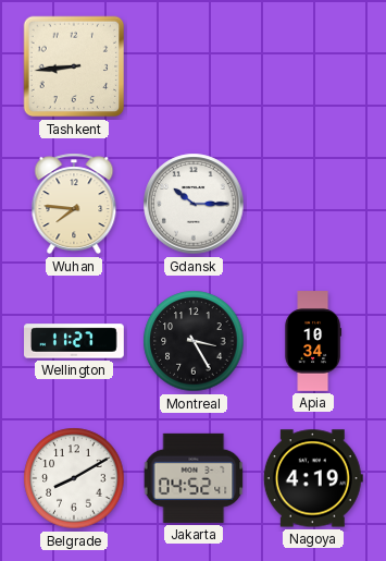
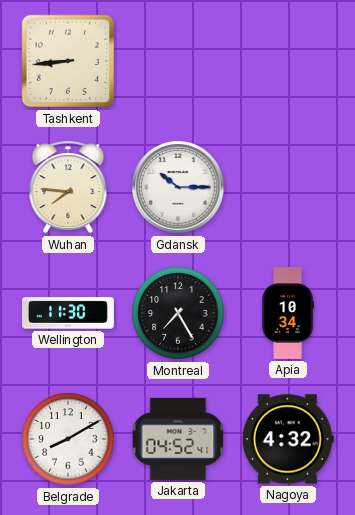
Wellington: 11:27 -> 11:30 (69, 313)
Montreal: 3:25 -> 7:25 (178, 313)
Nagoya: 4:19 -> 4:32 (288, 439)
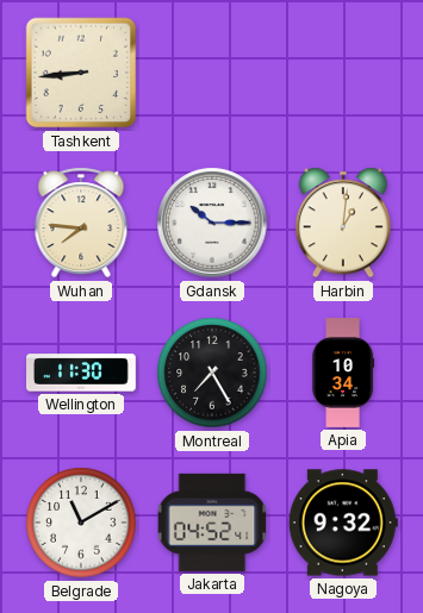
Harbin: none -> 1:01 (343, 223)
Belgrade: 8:10 -> 11:10 (81, 523)
Nagoya: 4:32 -> 9:32 (343, 523)
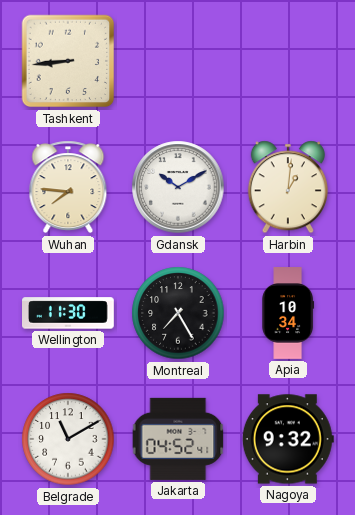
Gdansk: 10:15 -> 10:10 (178, 187)
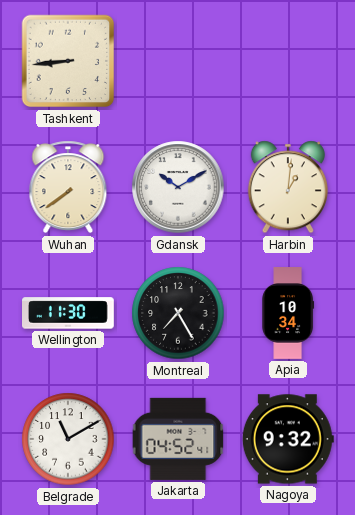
Wuhan: 7:46 -> 7:39 (68, 187)
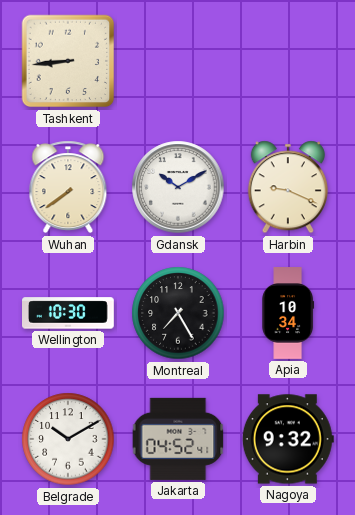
Harbin: 1:01 -> 9:19 (288, 187)
Wellington: 11:30 -> 10:30 (69, 313)
Belgrade: 11:10 -> 10:10 (68, 439)
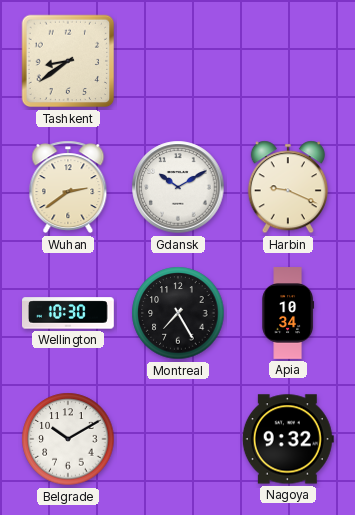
Tashkent: 8:44 -> 8:39 (68, 61)
Wuhan: 7:39 -> 2:39 (68, 187)
Jakarta: 04:52 -> none (178, 439)
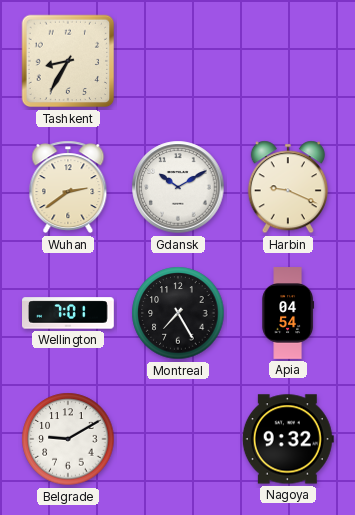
Tashkent: 8:39 -> 8:35 (68, 61)
Wellington: 10:30 -> 7:01 (69, 313)
Apia: 10:34 -> 04:54 (288, 313)
Belgrade: 10:10 -> 9:10 (68, 439)
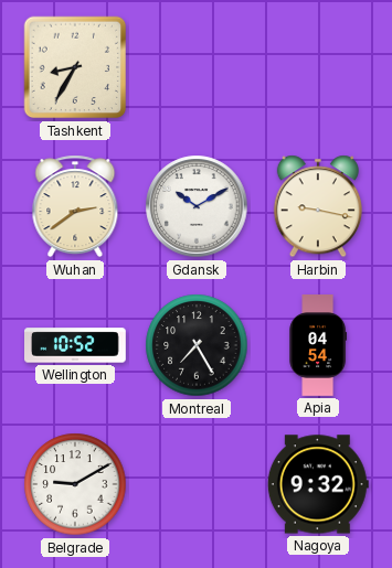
Harbin: 9:19 -> 9:17 (318, 206)
Wellington: 7:01 -> 10:52 (76, 345)
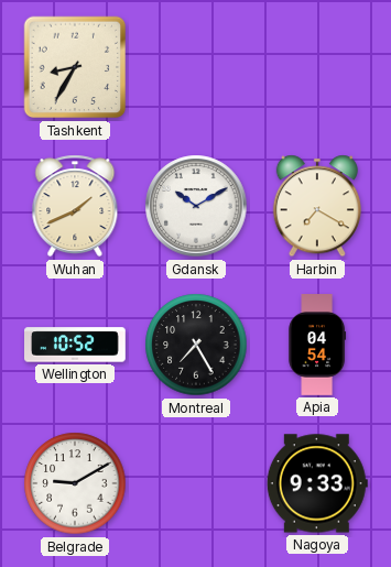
Wuhan: 2:39 -> 1:41 (75, 206)
Harbin: 9:17 -> 7:20 (317, 206)
Nagoya: 9:32 -> 9:33 (317, 483)
